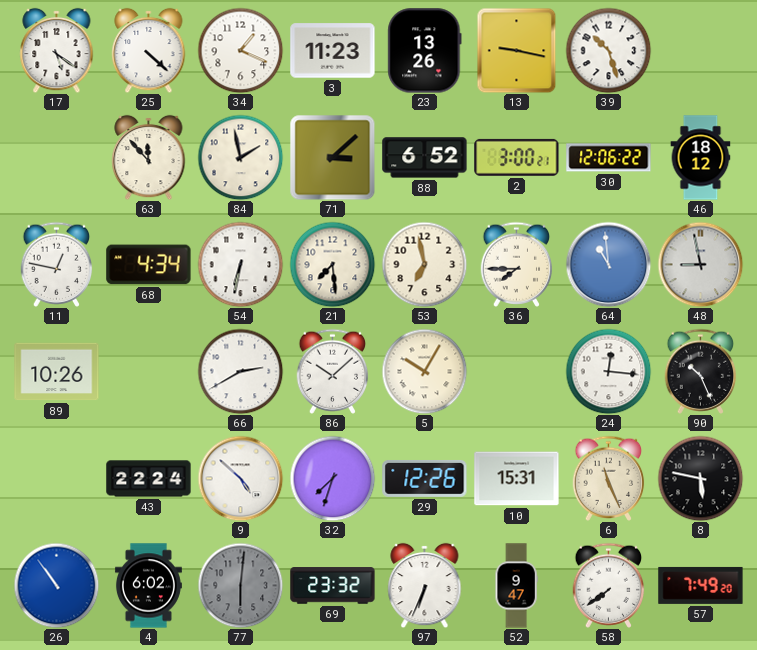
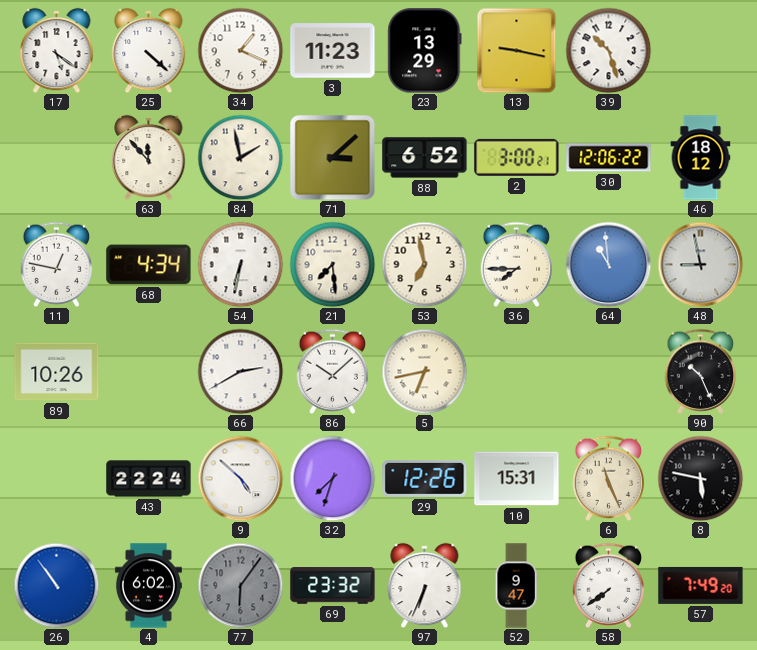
23: 13:26 -> 13:29 (425, 51)
5: 10:05 -> 6:43 (424, 371)
24: 12:16 -> none (608, 371)
77: 6:01 -> 6:06 (240, 585)
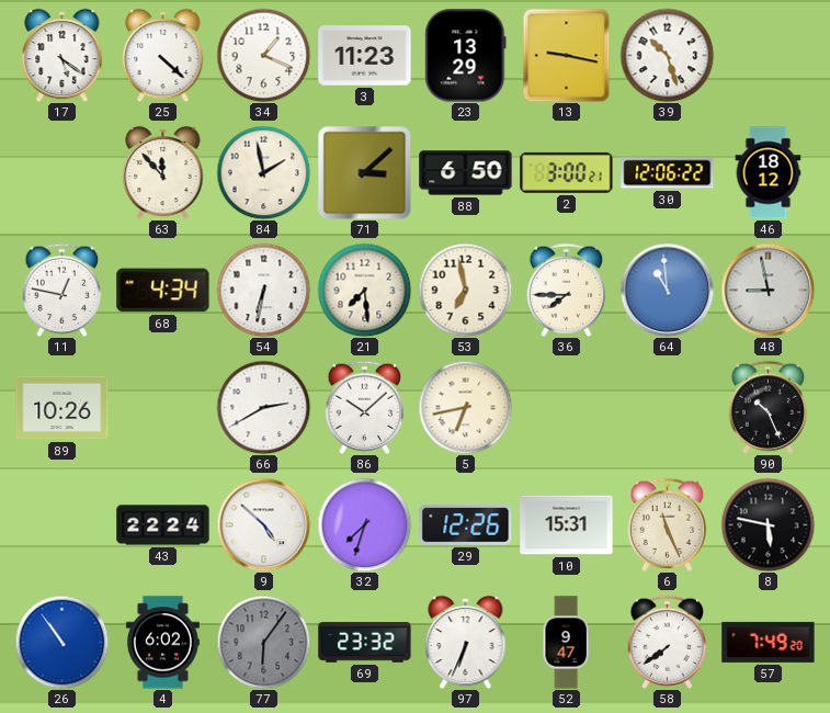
88: 6:52 -> 6:50 (466, 173)
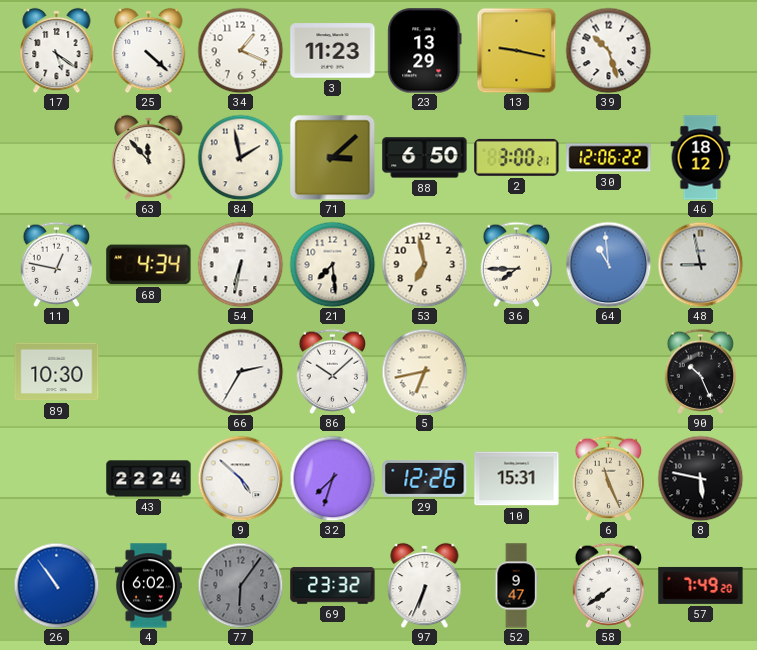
89: 10:26 -> 10:30 (57, 372)
66: 2:40 -> 2:35 (240, 371)
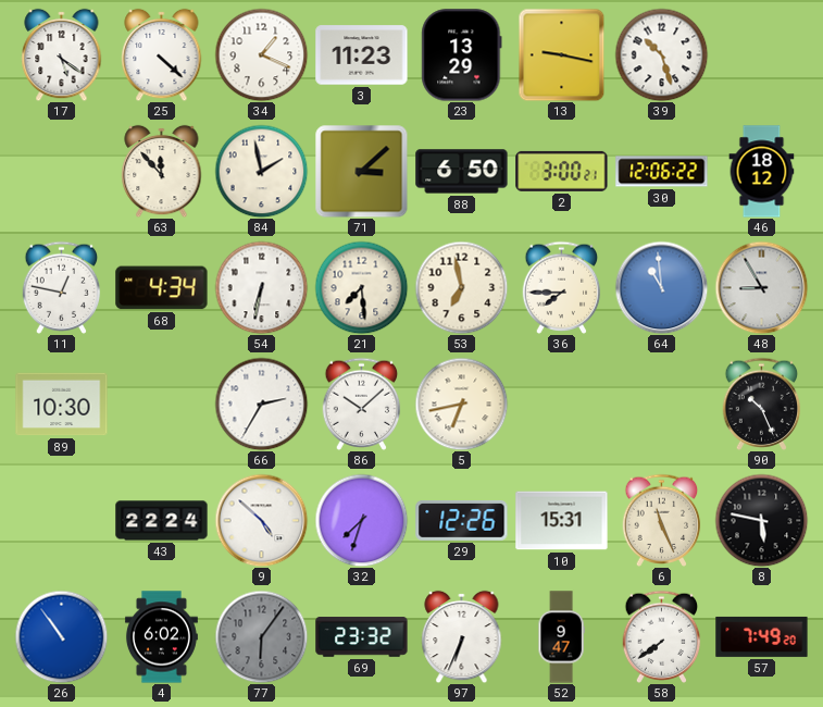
48: 8:58 -> 8:55 (761, 287)
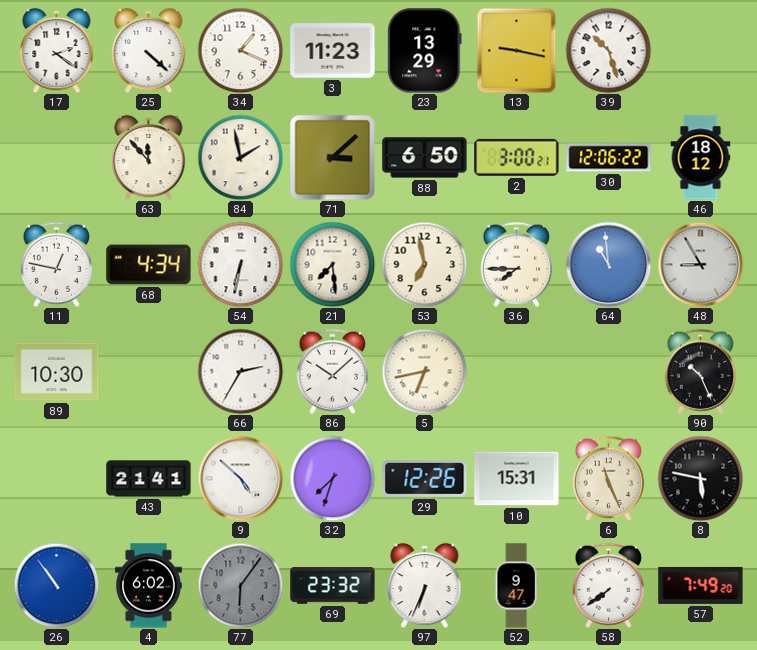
17: 5:21 -> 2:21 (57, 50)
43: 22:24 -> 21:41 (149, 479)
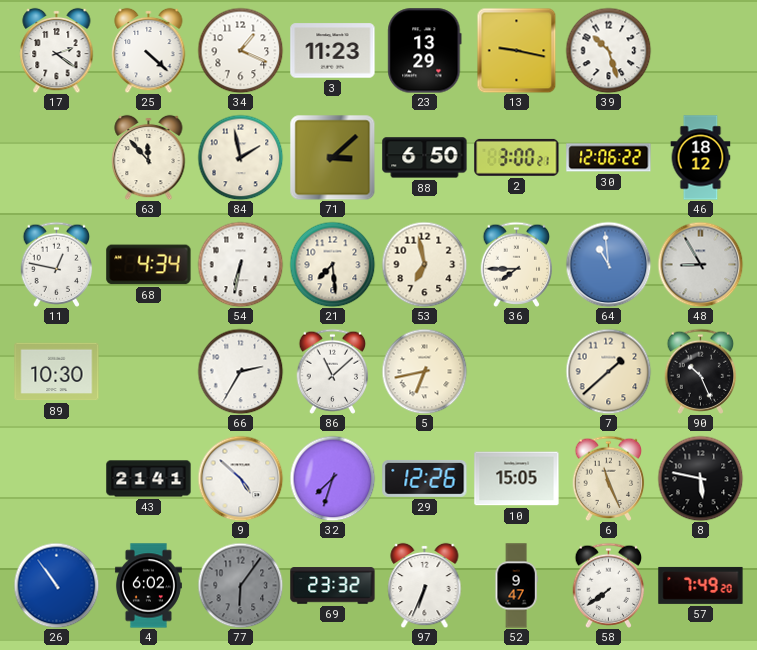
86: 10:08 -> 11:08 (333, 371)
7: none -> 1:38 (608, 371)
10: 15:31 -> 15:05 (517, 479)
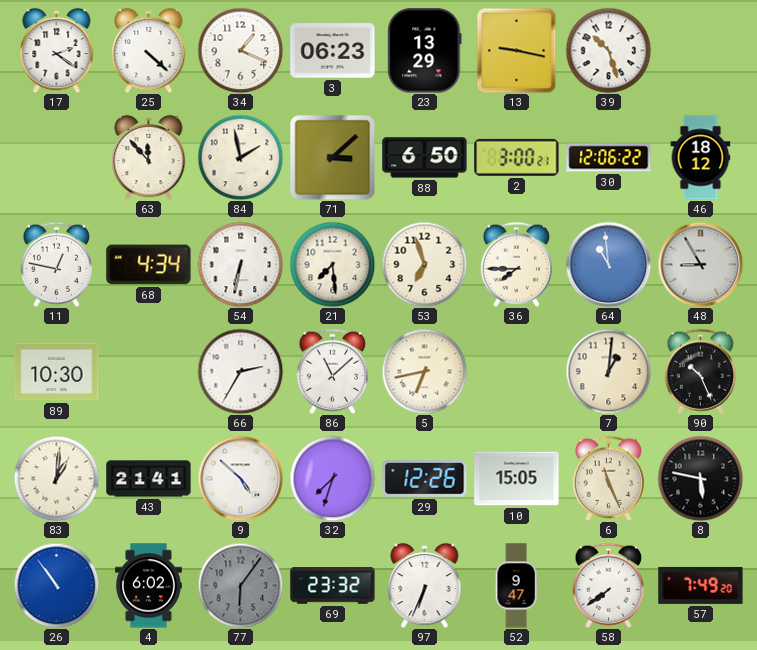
3: 11:23 -> 06:23 (333, 51)
53: 6:58 -> 6:57 (424, 264)
7: 1:38 -> 1:01 (608, 371)
83: none -> 1:01 (56, 478)
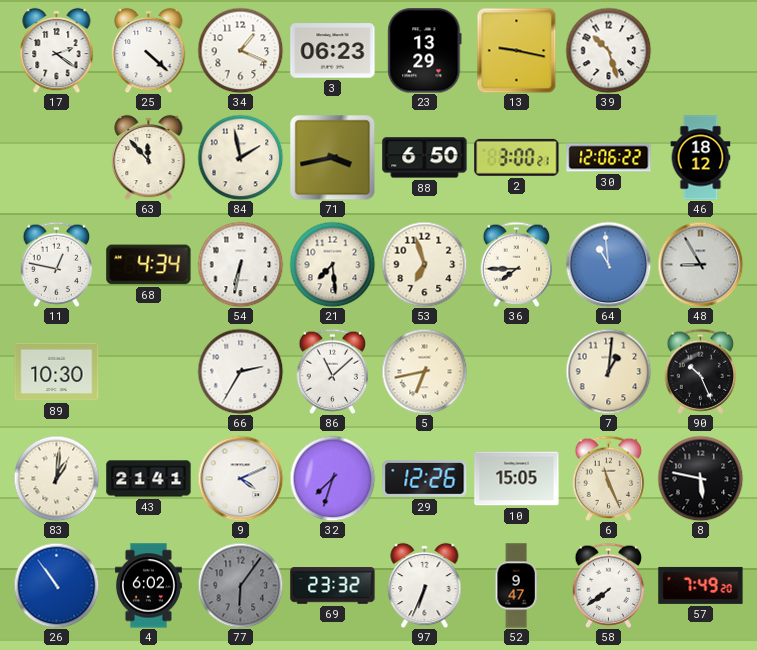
71: 3:08 -> 3:43 (332, 157)
9: 4:52 -> 4:11 (240, 478)
